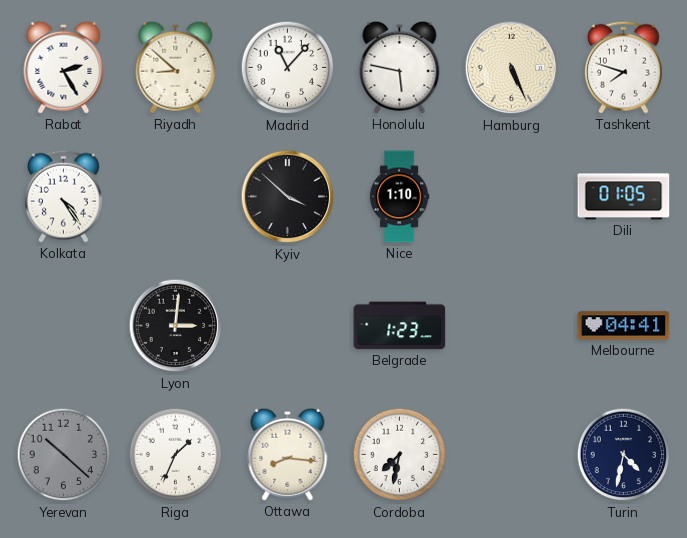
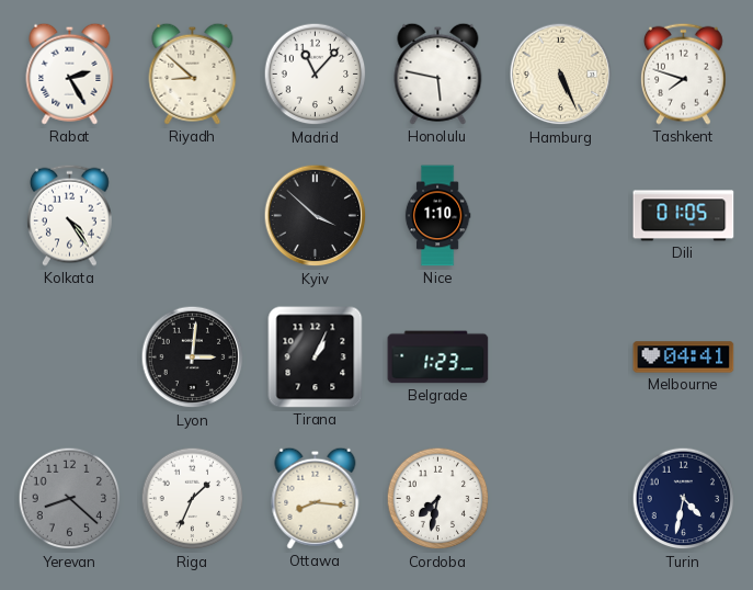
Tirana: none -> 1:04 (316, 358)
Yerevan: 10:22 -> 8:22 (70, 499)
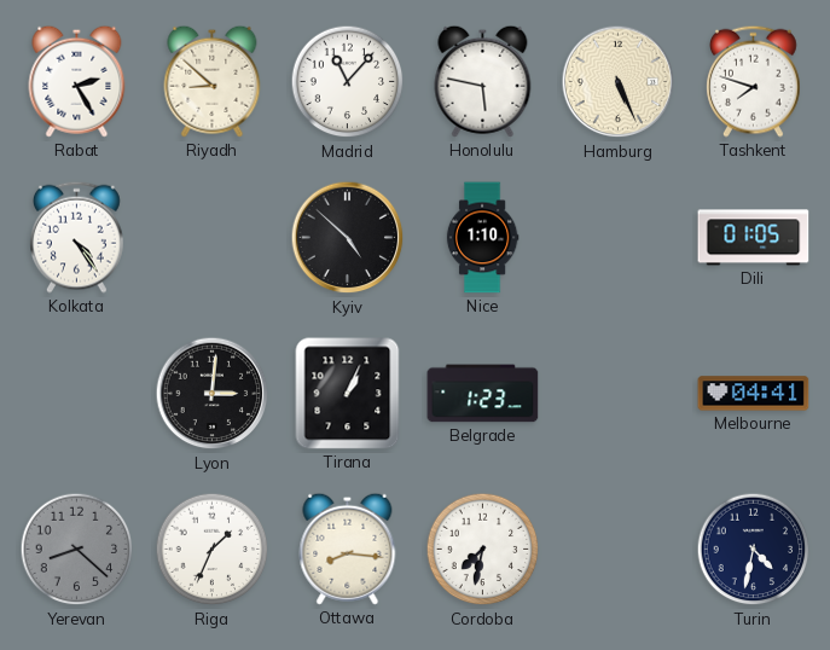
Kyiv: 3:52 -> 4:52 (348, 238)
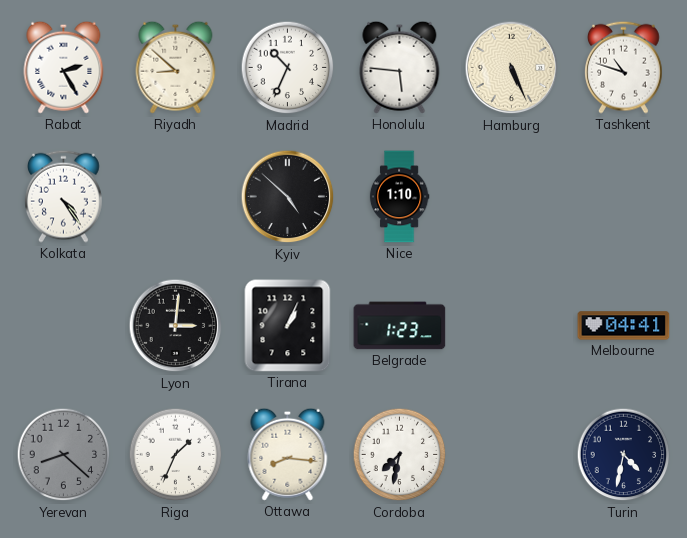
Madrid: 11:07 -> 10:34 (288, 68)
Honolulu: 5:47 -> 5:46 (400, 67)
Tashkent: 7:48 -> 10:48 (624, 67)
Dili: 01:05 -> none (754, 238)
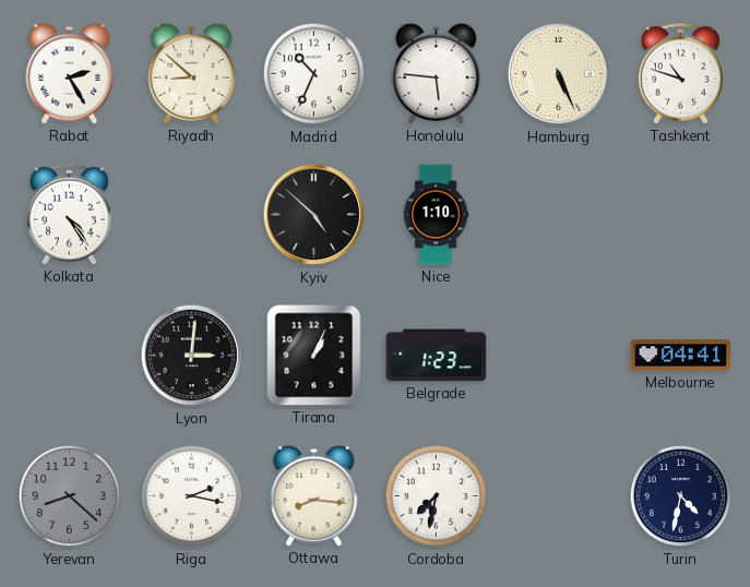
Riga: 1:34 -> 2:17 (192, 496)
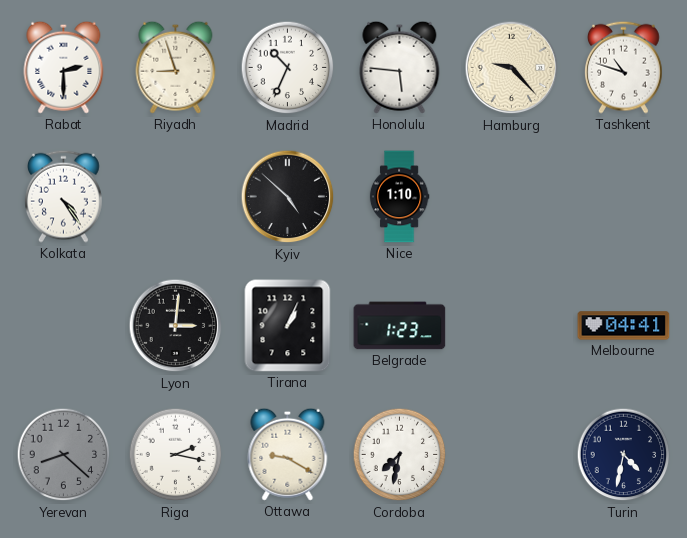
Rabat: 2:25 -> 2:30 (64, 67)
Riyadh: 8:52 -> 8:57 (176, 67)
Hamburg: 5:26 -> 9:23 (512, 68)
Ottawa: 8:16 -> 9:20 (288, 454)
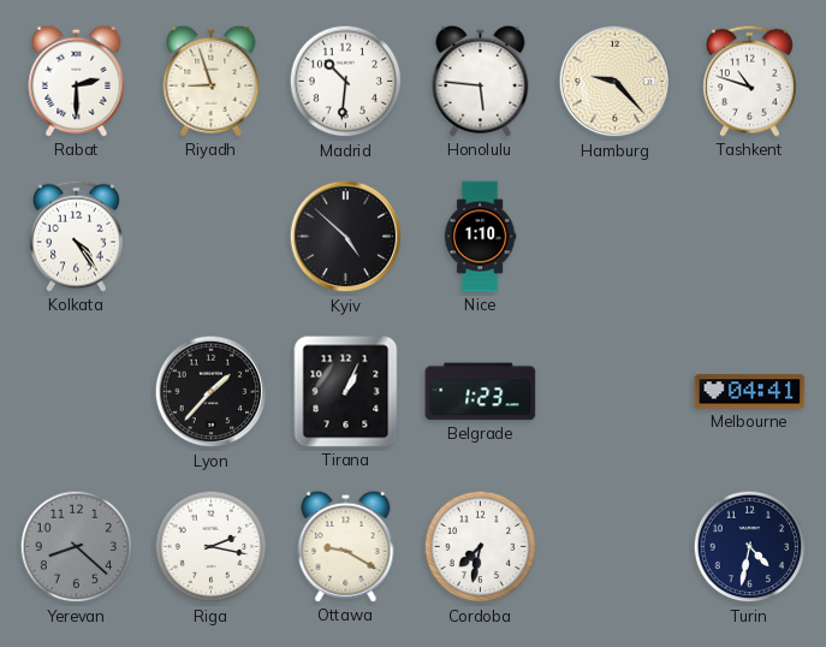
Madrid: 10:34 -> 10:31 (346, 82)
Lyon: 3:01 -> 1:37 (212, 392)
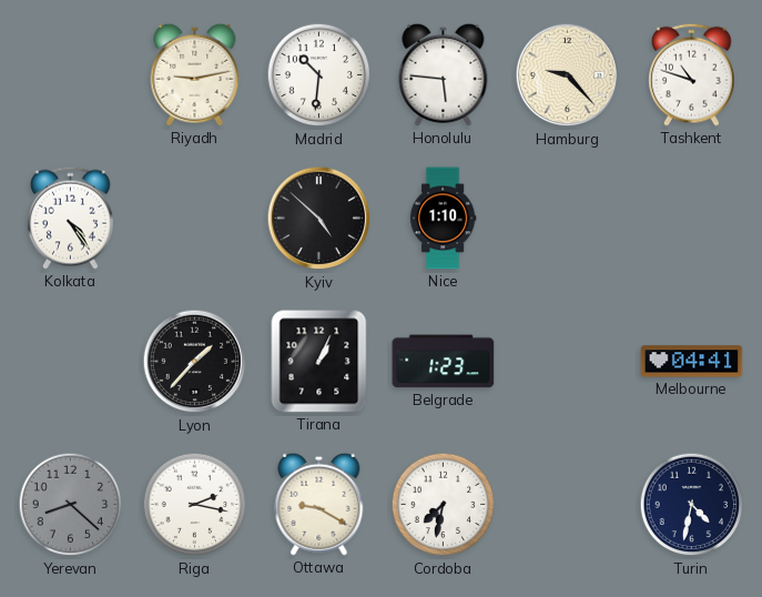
Rabat: 2:30 -> none (77, 81)
Riyadh: 8:57 -> 9:13 (195, 74)
